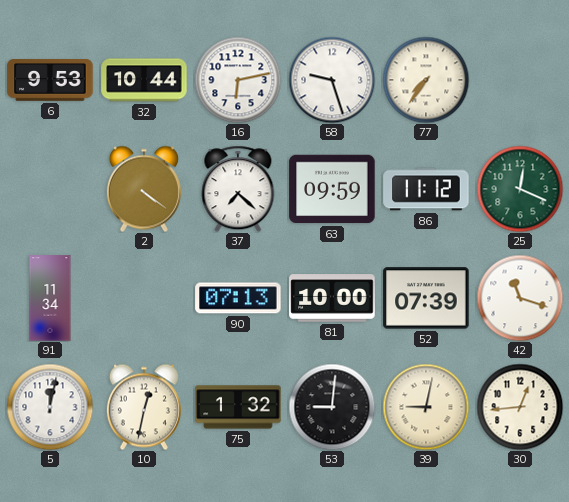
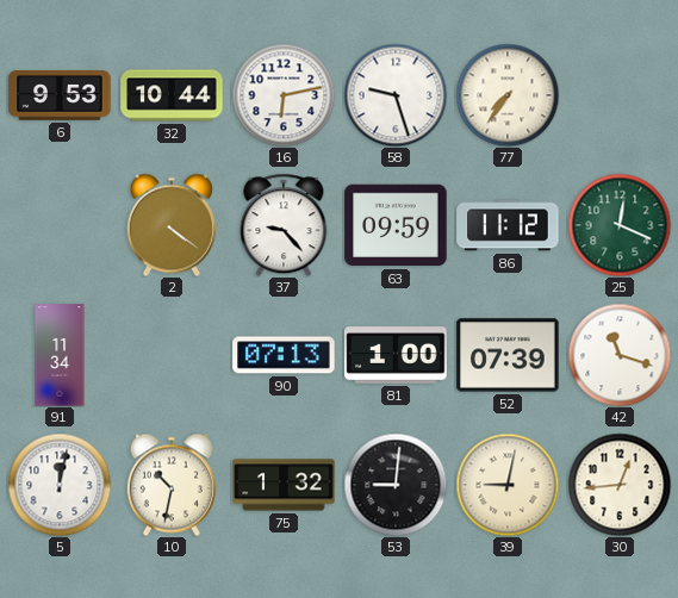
37: 7:22 -> 9:23 (284, 225)
81: 10:00 -> 1:00 (396, 355)
10: 12:32 -> 10:32 (172, 485)
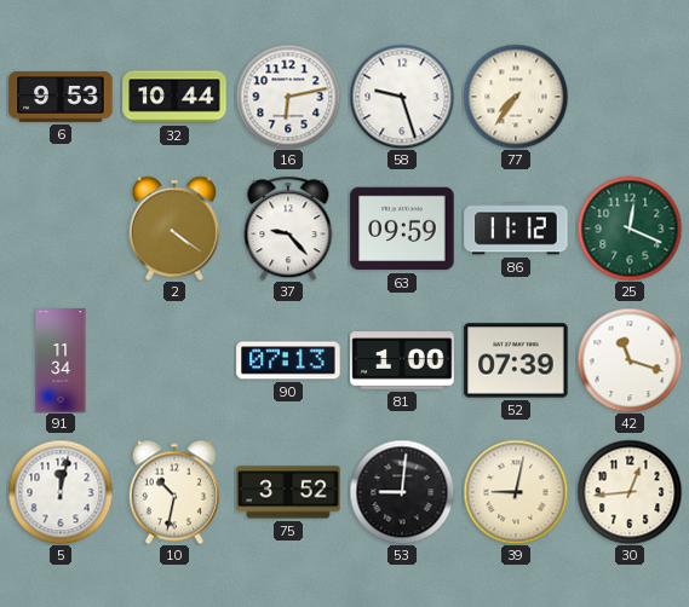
75: 1:32 -> 3:52 (288, 492)
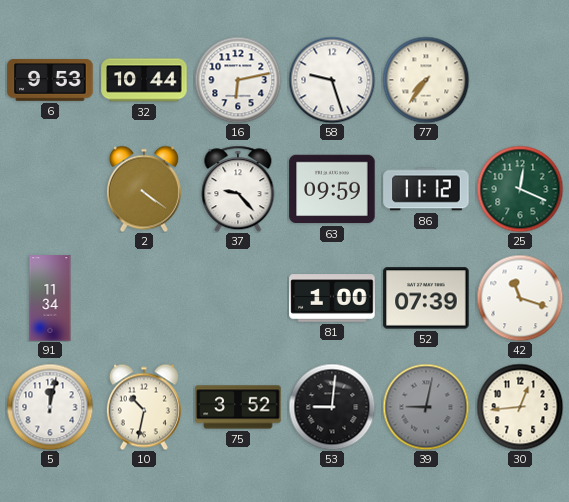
90: 07:13 -> none (288, 360)
39 dial: cream -> grey (426, 407)
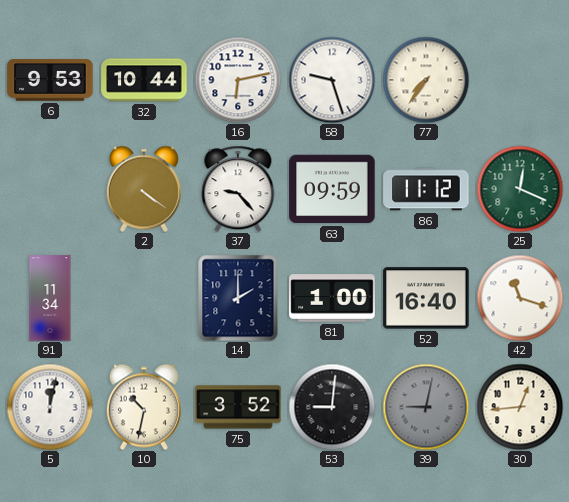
14: none -> 2:00 (238, 298)
52: 07:39 -> 16:40 (426, 298)
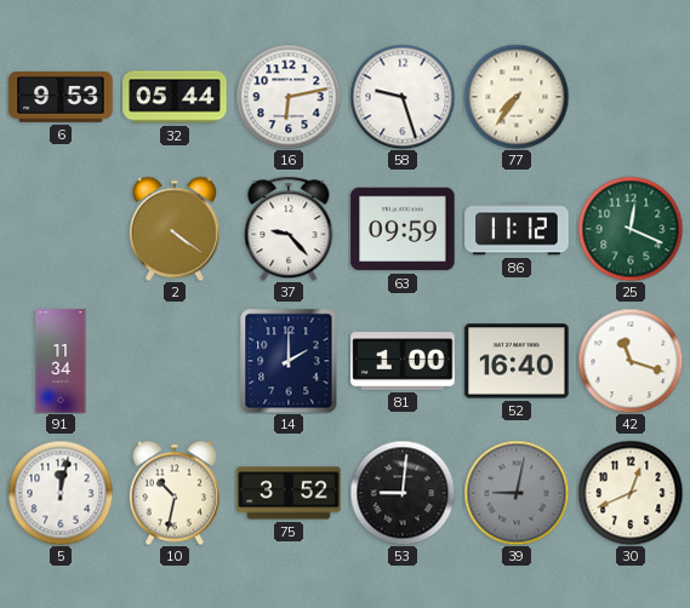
32: 10:44 -> 05:44 (175, 97)
30: 12:44 -> 12:41 (631, 493)
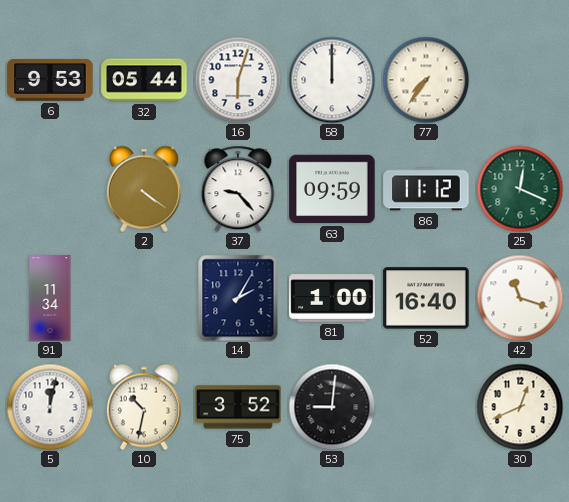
16: 6:13 -> 6:03 (238, 80)
58: 9:27 -> 12:00 (332, 80)
14: 2:00 -> 2:05 (238, 298)
39: 9:02 -> none (517, 493)
